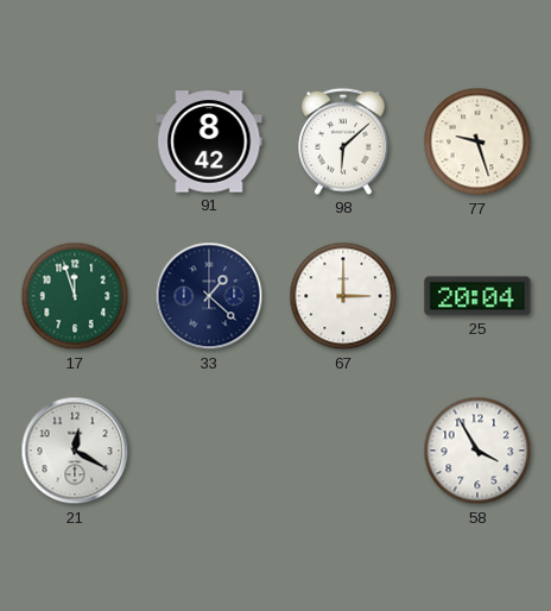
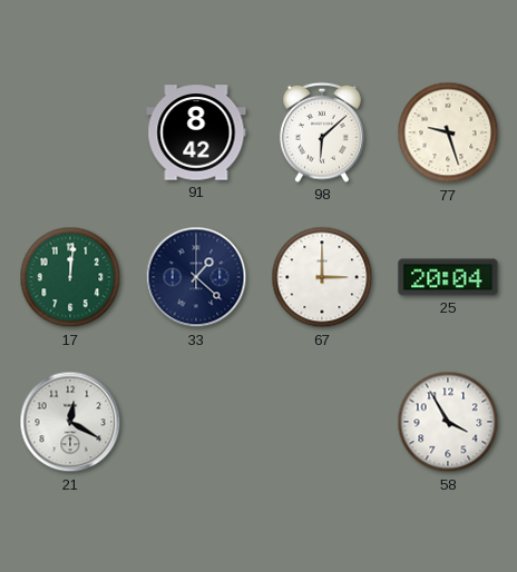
17: 11:57 -> 12:01 (70, 277)
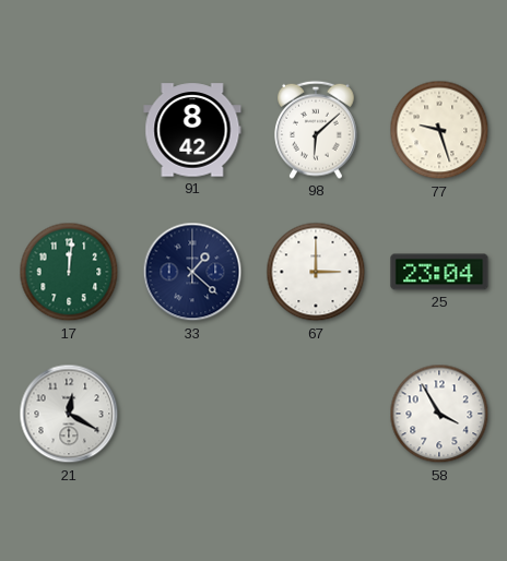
25: 20:04 -> 23:04 (439, 272)
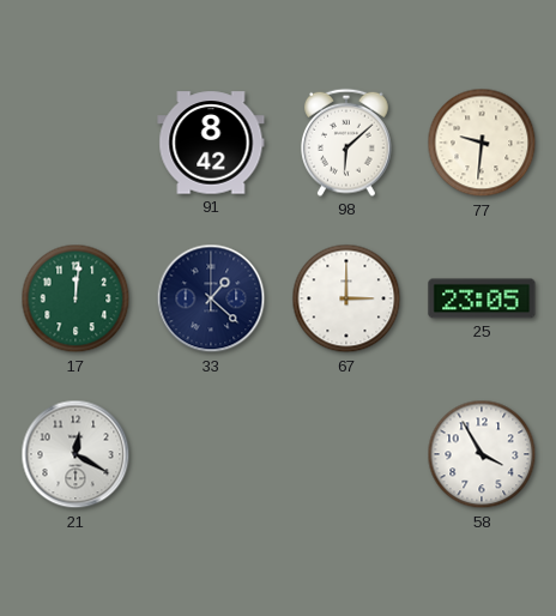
77: 9:27 -> 9:31 (482, 143)
25: 23:04 -> 23:05 (482, 298)
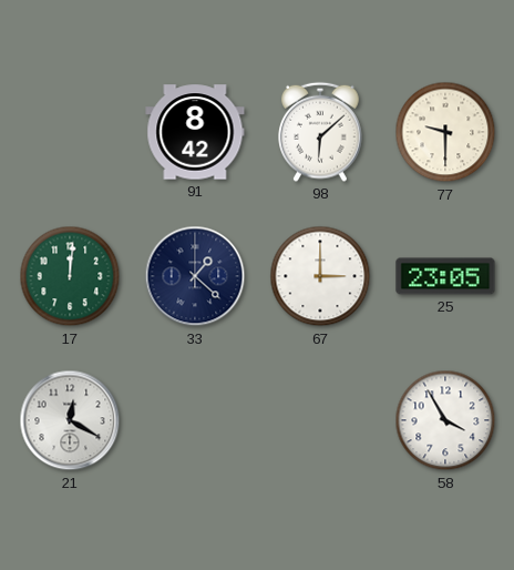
77: 9:31 -> 9:30 (445, 132)
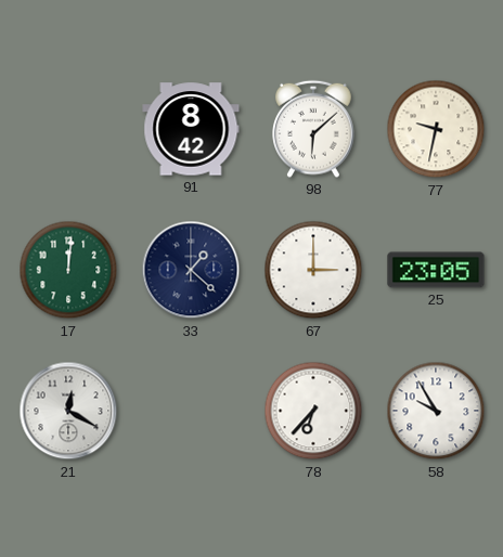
77: 9:30 -> 9:32 (436, 129)
78: none -> 6:37 (313, 411)
58: 3:55 -> 9:55 (436, 411)
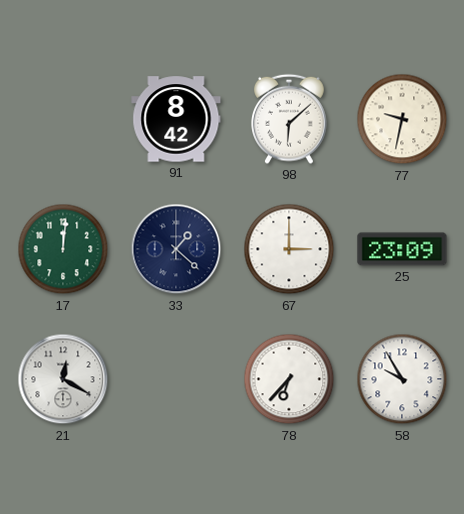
25: 23:05 -> 23:09 (402, 249)
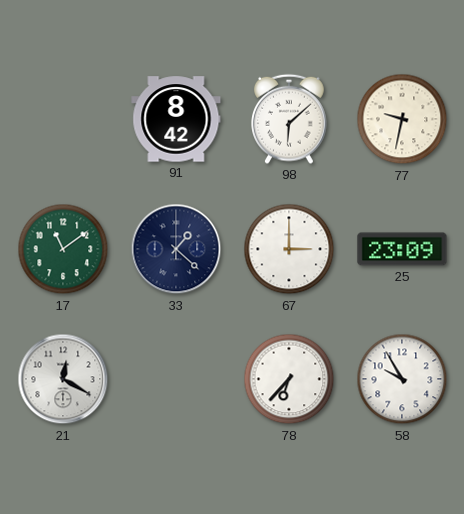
17: 12:01 -> 11:09 (63, 249)
